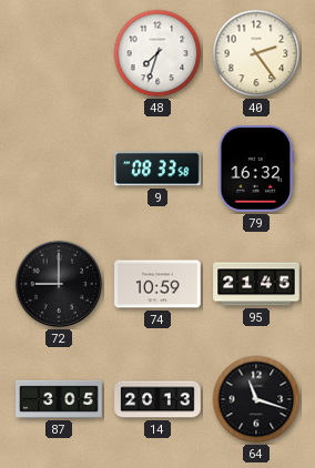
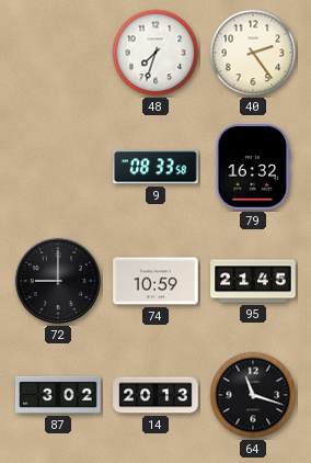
87: 3:05 -> 3:02 (58, 395)
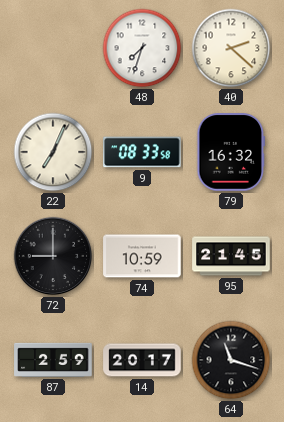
40: 2:24 -> 2:22 (231, 48)
22: none -> 7:04 (53, 152)
87: 3:02 -> 2:59 (53, 360)
14: 20:13 -> 20:17 (142, 360)
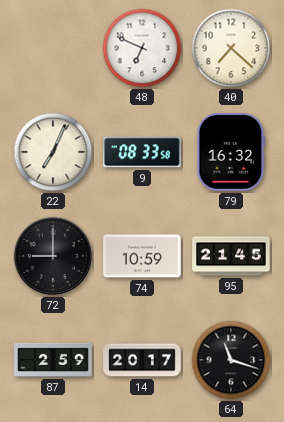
48: 7:33 -> 6:49 (142, 48)
40: 2:22 -> 7:22 (231, 48)
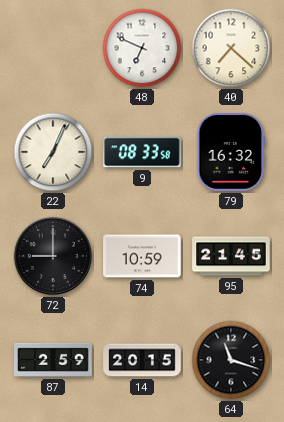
14: 20:17 -> 20:15 (142, 360)
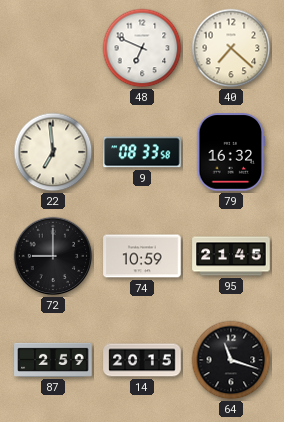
22: 7:04 -> 6:59 (53, 152)
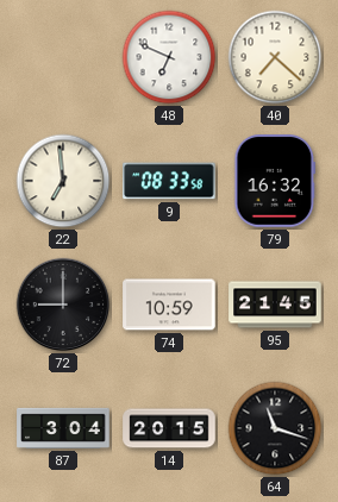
87: 2:59 -> 3:04 (63, 428)
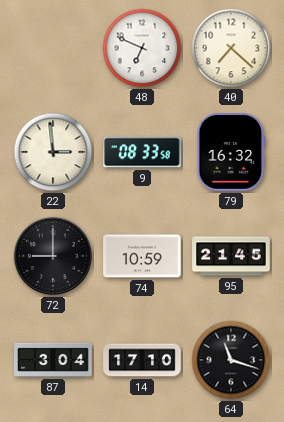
22: 6:59 -> 2:59 (53, 152)
14: 20:15 -> 17:10 (142, 360)
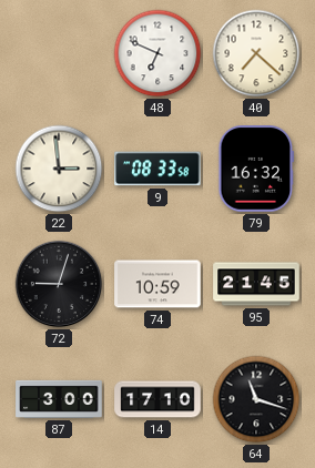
72: 9:00 -> 9:03 (59, 284)
87: 3:04 -> 3:00 (59, 399)
